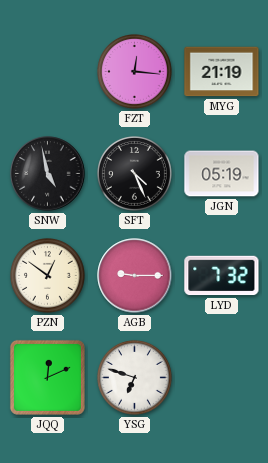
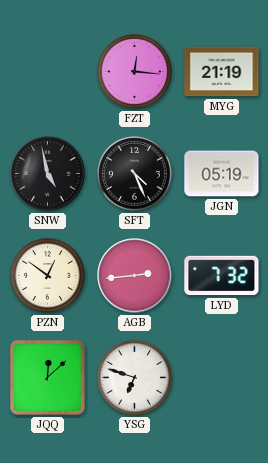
AGB: 9:15 -> 2:44 (135, 276)
JQQ: 12:11 -> 12:08 (47, 377)
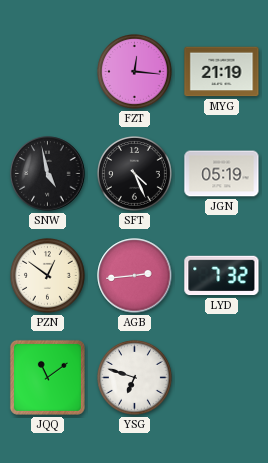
JQQ: 12:08 -> 11:09 (47, 377)
